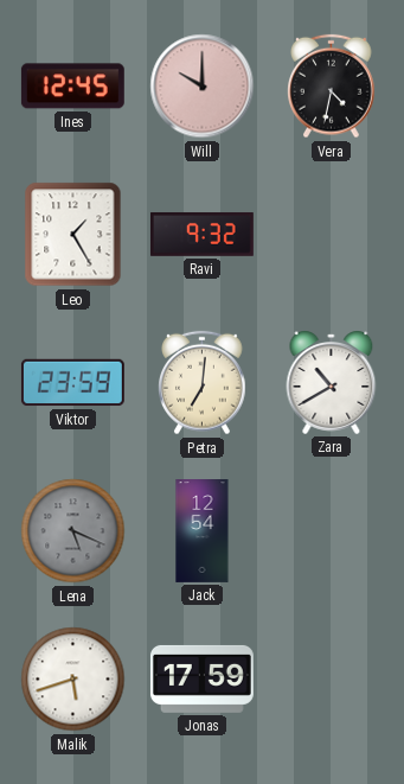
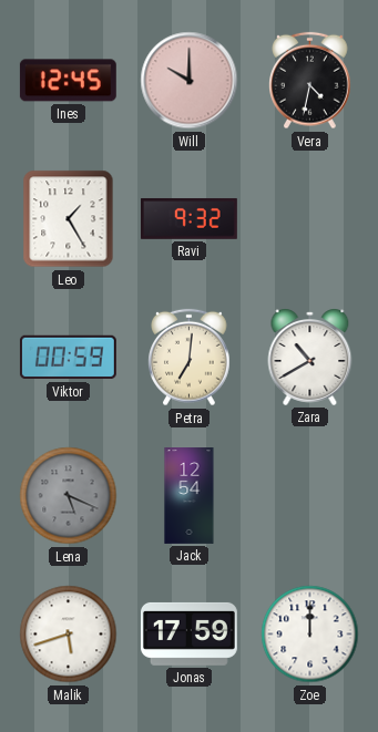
Viktor: 23:59 -> 00:59 (68, 358)
Zoe: none -> 12:00 (310, 635)
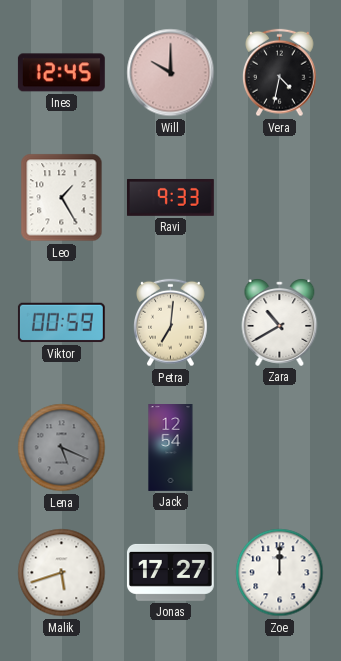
Ravi: 9:32 -> 9:33 (170, 197)
Jonas: 17:59 -> 17:27 (170, 572)
